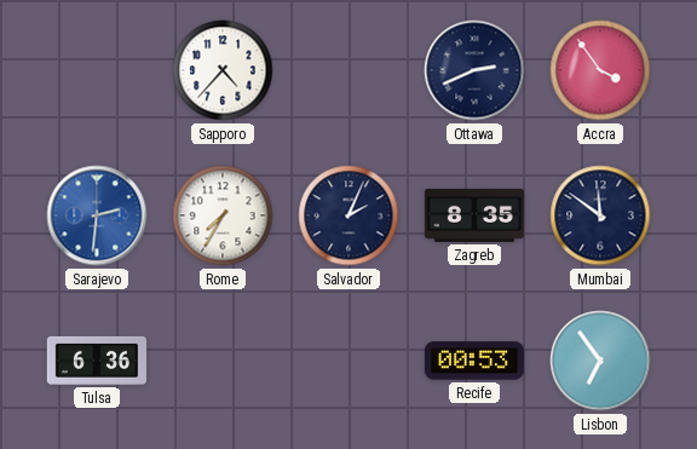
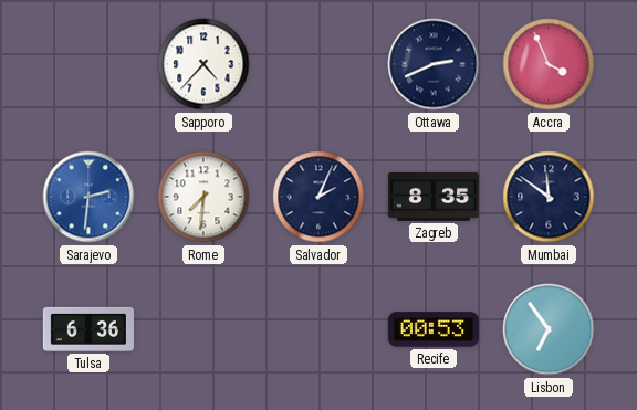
Accra: 3:54 -> 3:56 (549, 64)
Rome: 7:35 -> 7:31 (203, 197)
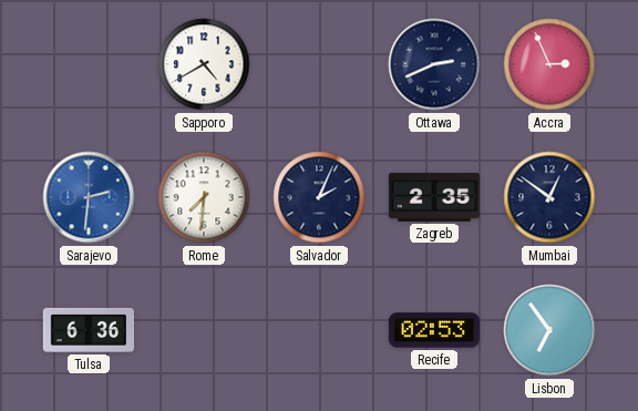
Sapporo: 4:37 -> 4:40 (204, 64)
Accra: 3:56 -> 2:56 (549, 64)
Zagreb: 8:35 -> 2:35 (434, 197)
Mumbai: 11:51 -> 12:51 (549, 197)
Recife: 00:53 -> 02:53 (434, 330)
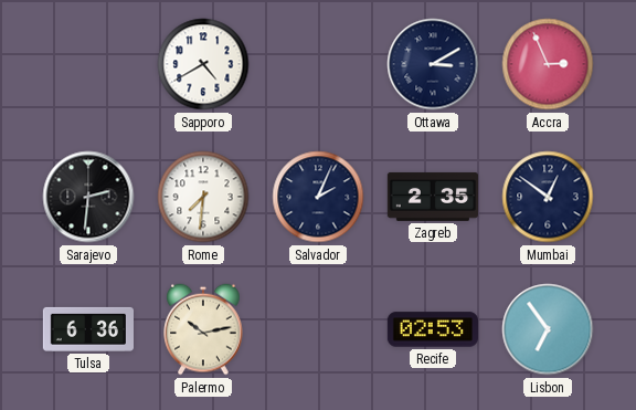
Ottawa: 2:41 -> 3:10 (433, 64)
Sarajevo dial: blue -> black (88, 197)
Palermo: none -> 10:13 (203, 329)
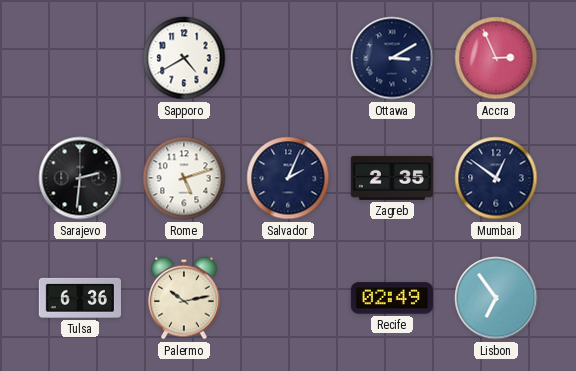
Rome: 7:31 -> 5:12 (184, 178)
Recife: 02:53 -> 02:49 (392, 298)
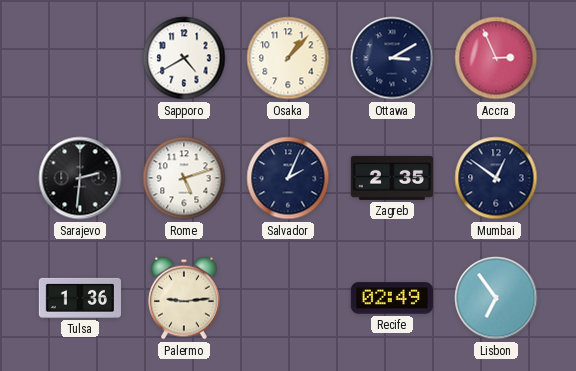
Osaka: none -> 1:07 (288, 58)
Tulsa: 6:36 -> 1:36 (79, 298)
Palermo: 10:13 -> 9:14 (184, 298)
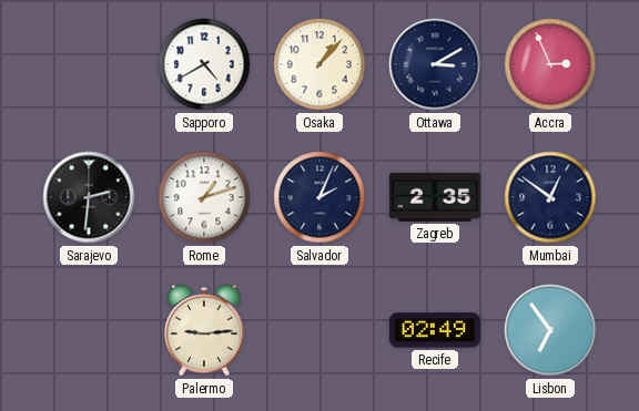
Rome: 5:12 -> 1:12 (204, 197)
Tulsa: 1:36 -> none (79, 298)
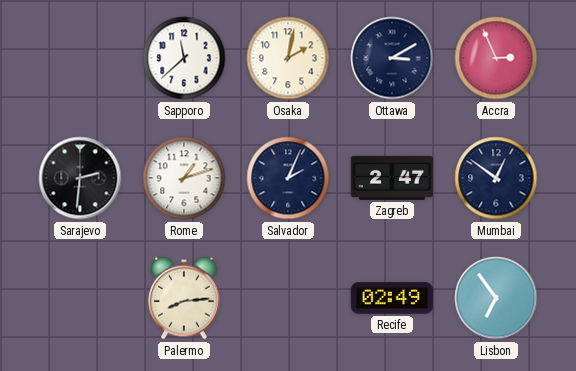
Sapporo: 4:40 -> 11:38 (184, 58)
Osaka: 1:07 -> 2:02 (288, 58)
Zagreb: 2:35 -> 2:47 (392, 178)
Palermo: 9:14 -> 8:14 (184, 298)
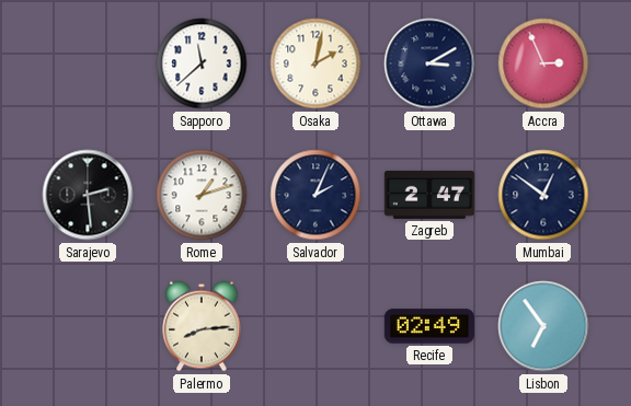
Sarajevo: 2:31 -> 2:29 (88, 195)
